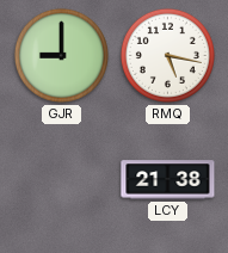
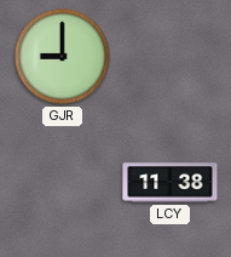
RMQ: 5:17 -> none (167, 55)
LCY: 21:38 -> 11:38 (171, 183)
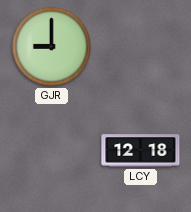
LCY: 11:38 -> 12:18 (141, 151)
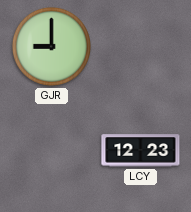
LCY: 12:18 -> 12:23 (141, 151)
